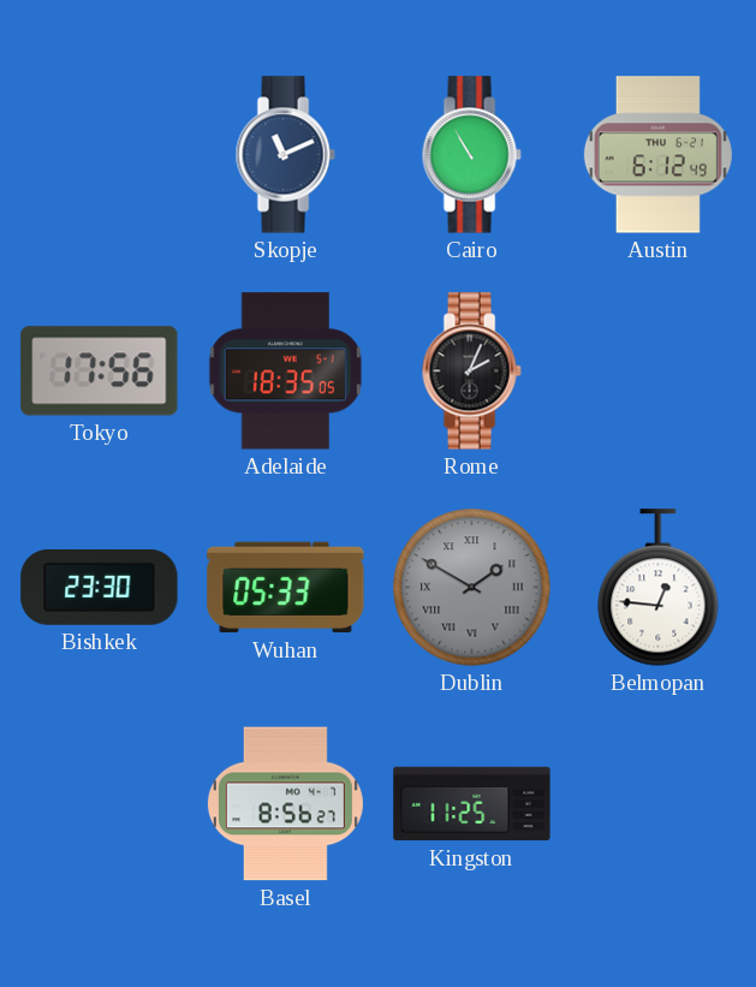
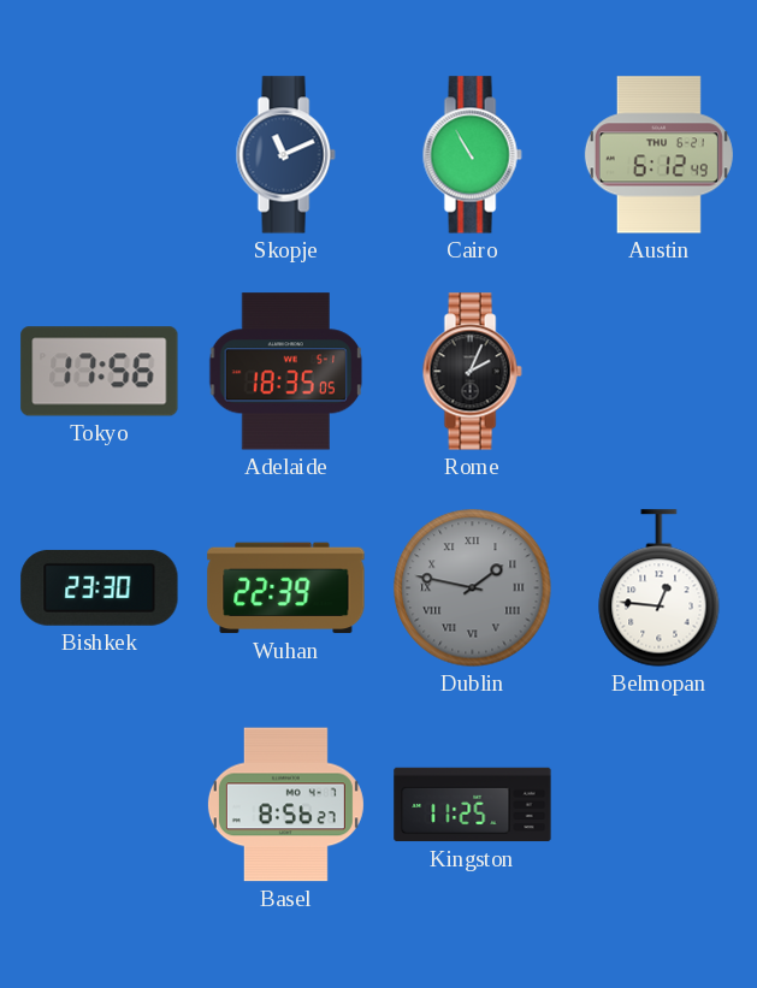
Wuhan: 05:33 -> 22:39 (286, 588)
Dublin: 1:50 -> 1:47 (473, 588)
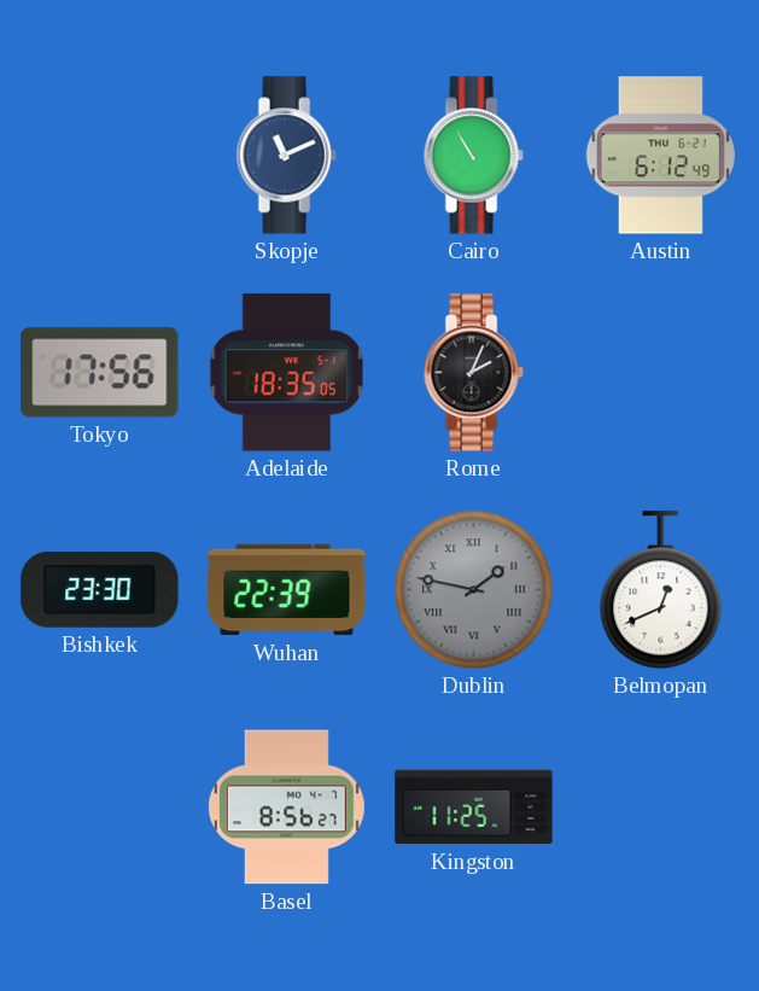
Belmopan: 12:46 -> 12:41 (661, 590)
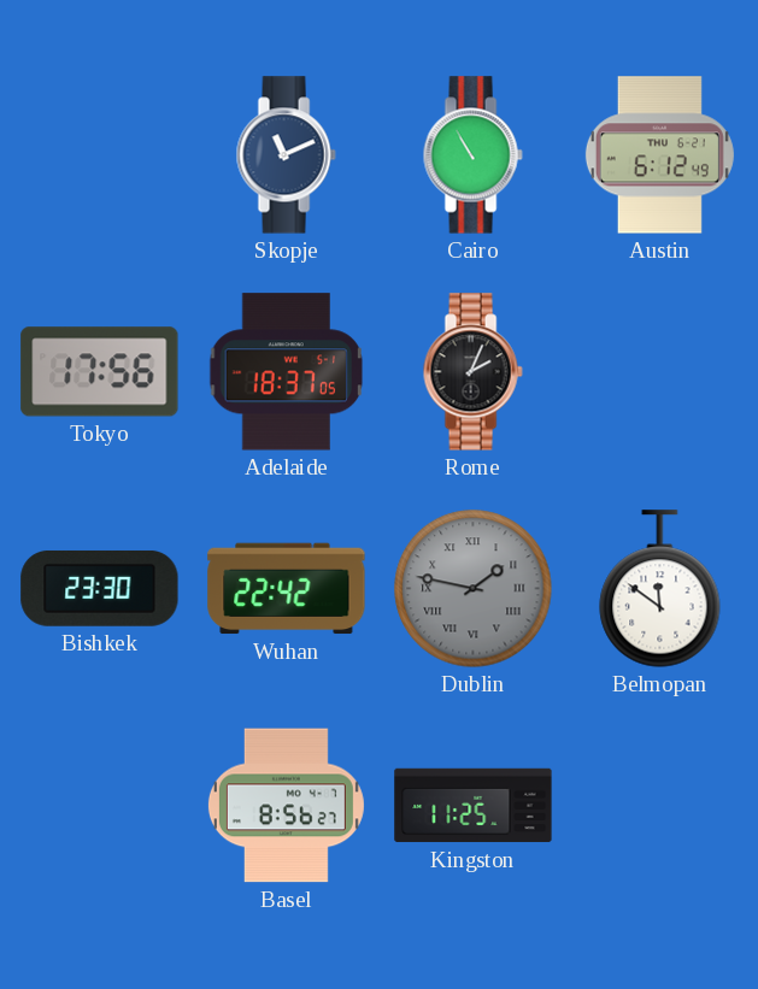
Adelaide: 18:35 -> 18:37 (286, 372)
Wuhan: 22:39 -> 22:42 (287, 589)
Belmopan: 12:41 -> 11:51 (660, 589)
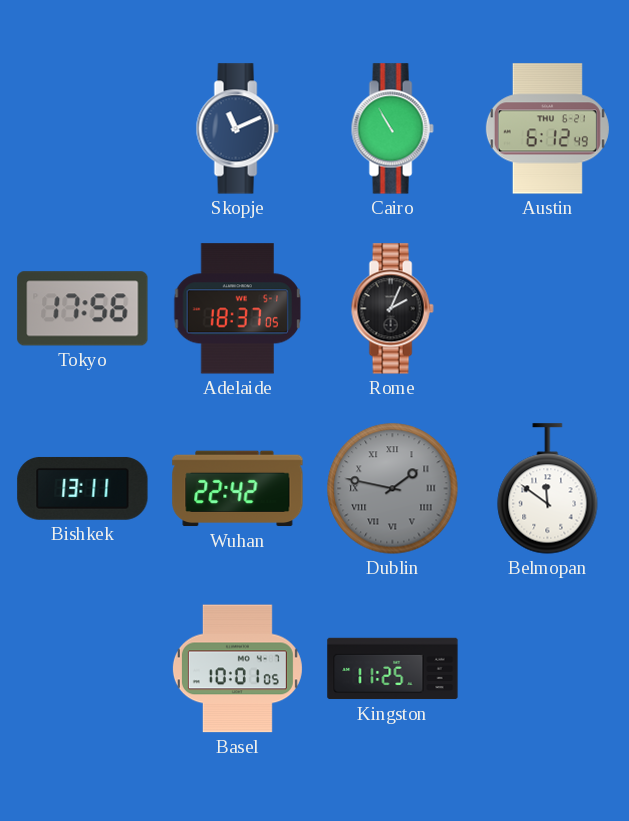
Bishkek: 23:30 -> 13:11 (83, 488)
Basel: 8:56 -> 10:01 (237, 669)
